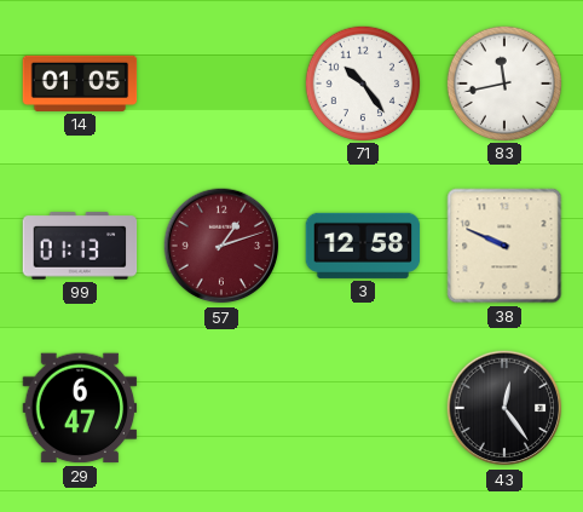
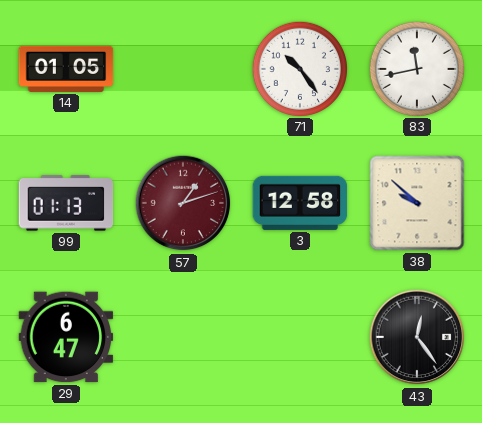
38: 9:49 -> 9:52 (417, 203)
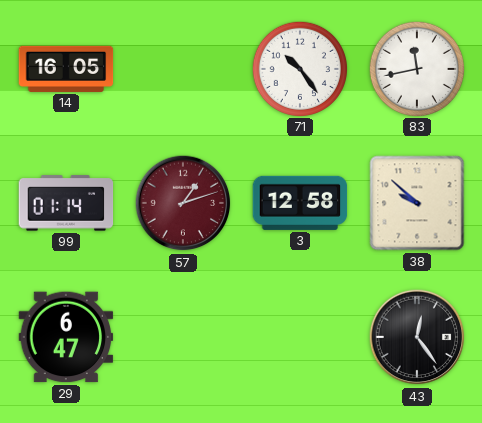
14: 01:05 -> 16:05 (66, 69)
99: 01:13 -> 01:14 (66, 203)
